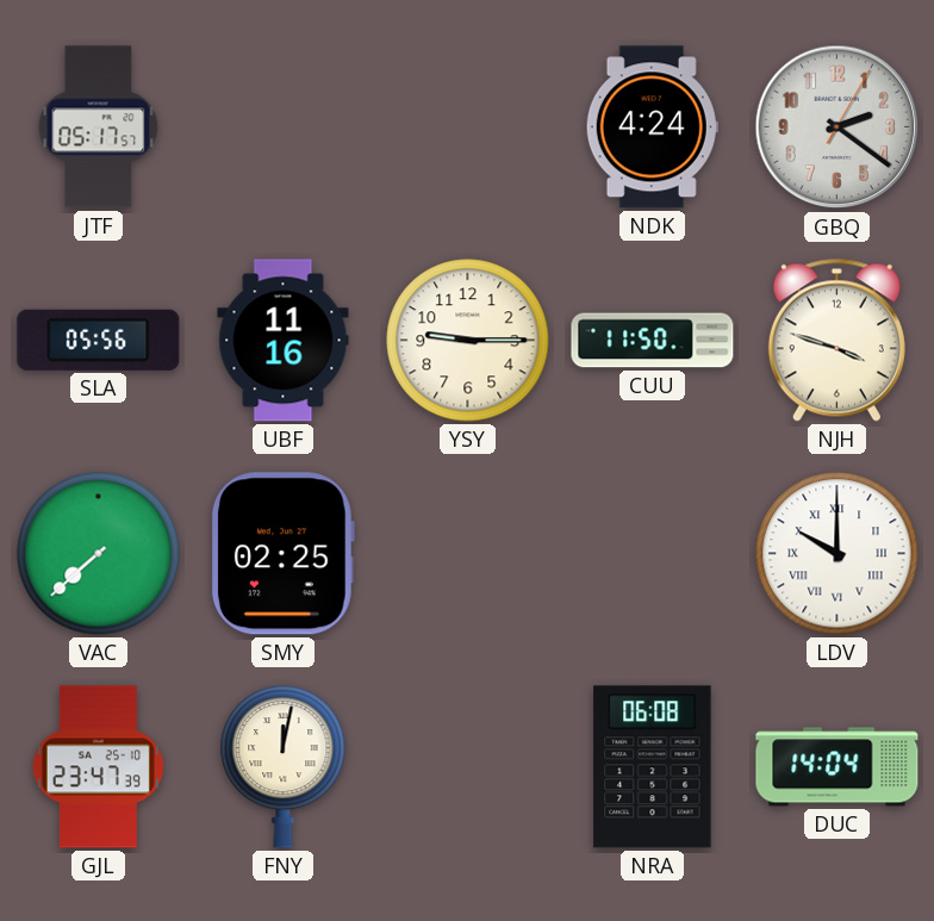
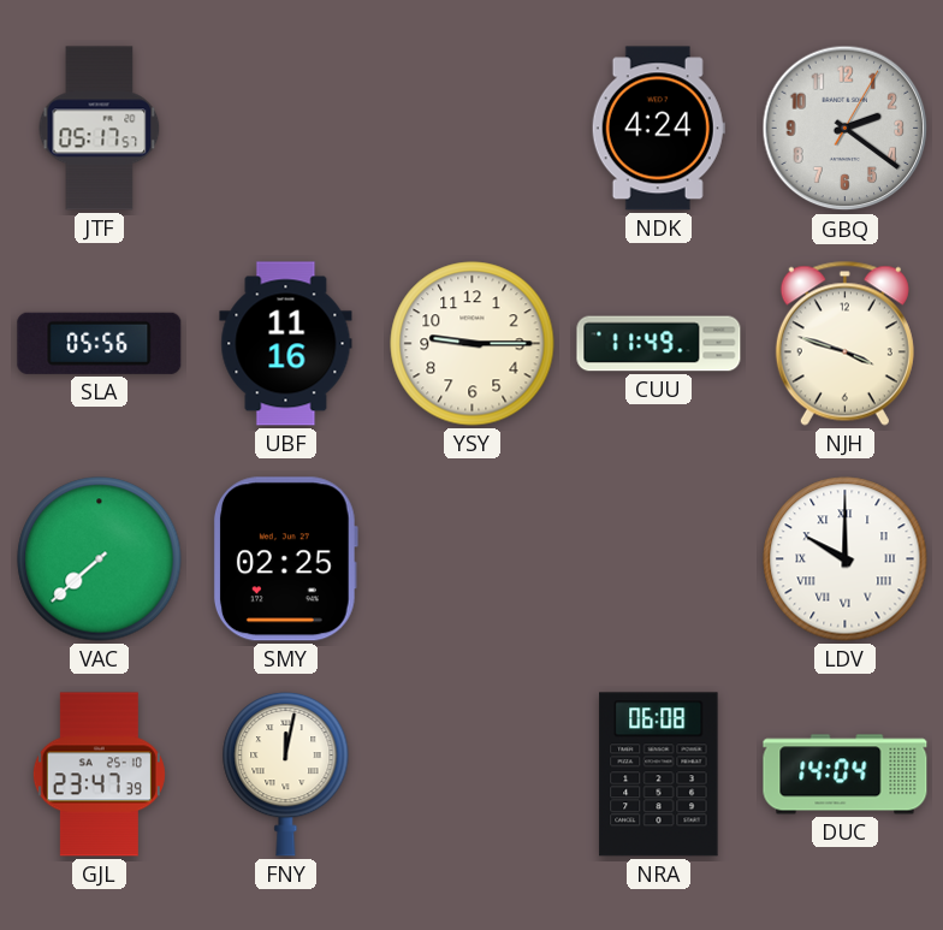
CUU: 11:50 -> 11:49 (659, 344)
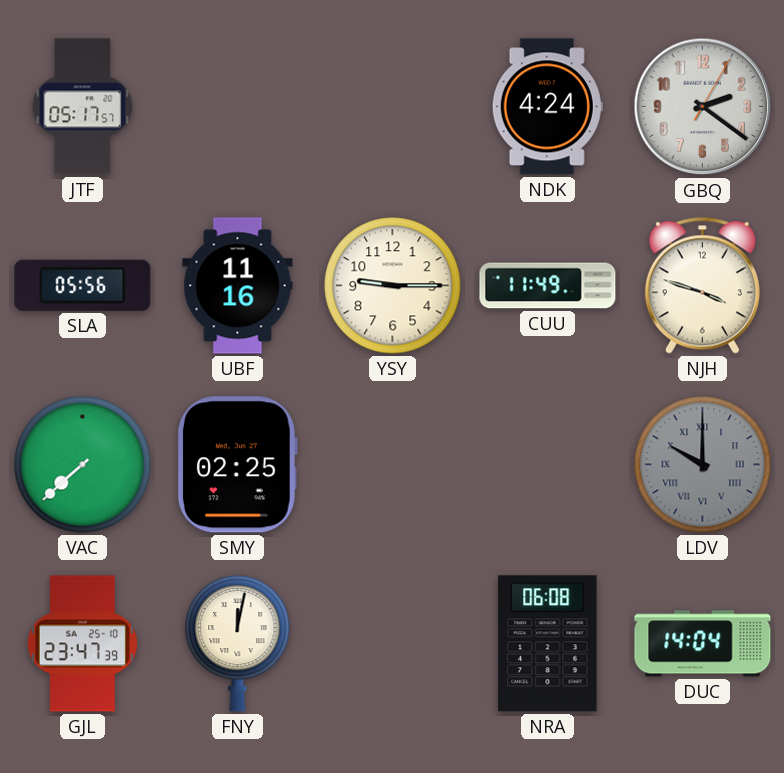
LDV dial: white -> grey (703, 465)
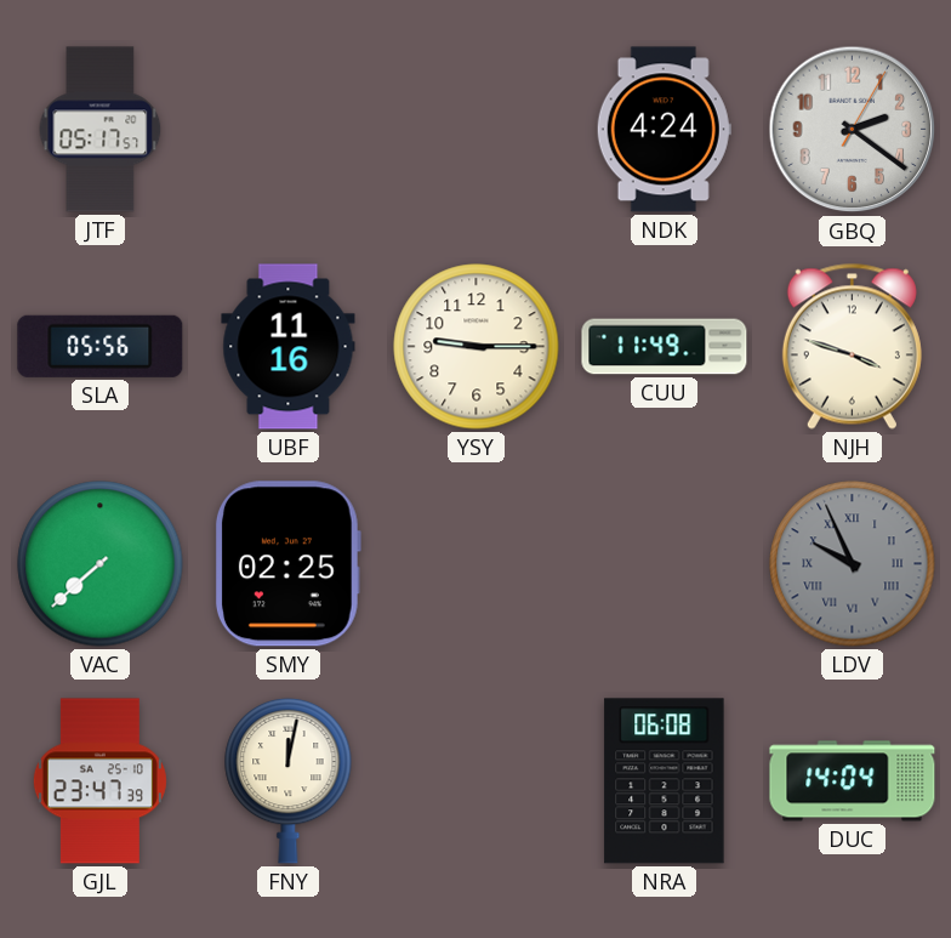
LDV: 10:00 -> 9:56 (853, 564)
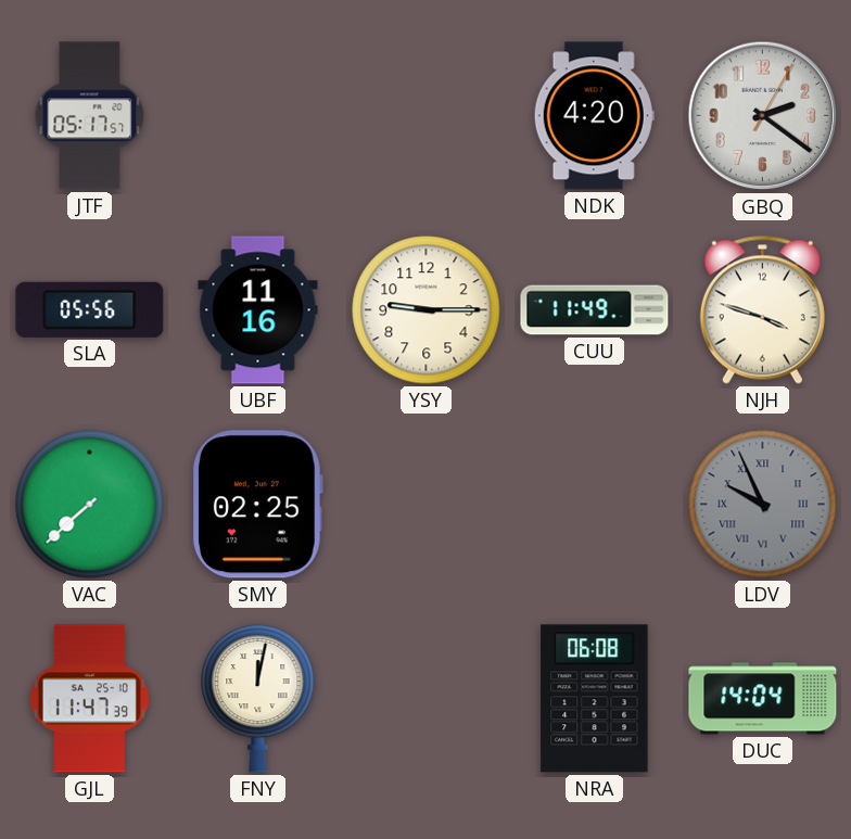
NDK: 4:24 -> 4:20 (594, 116)
GJL: 23:47 -> 11:47 (89, 699)
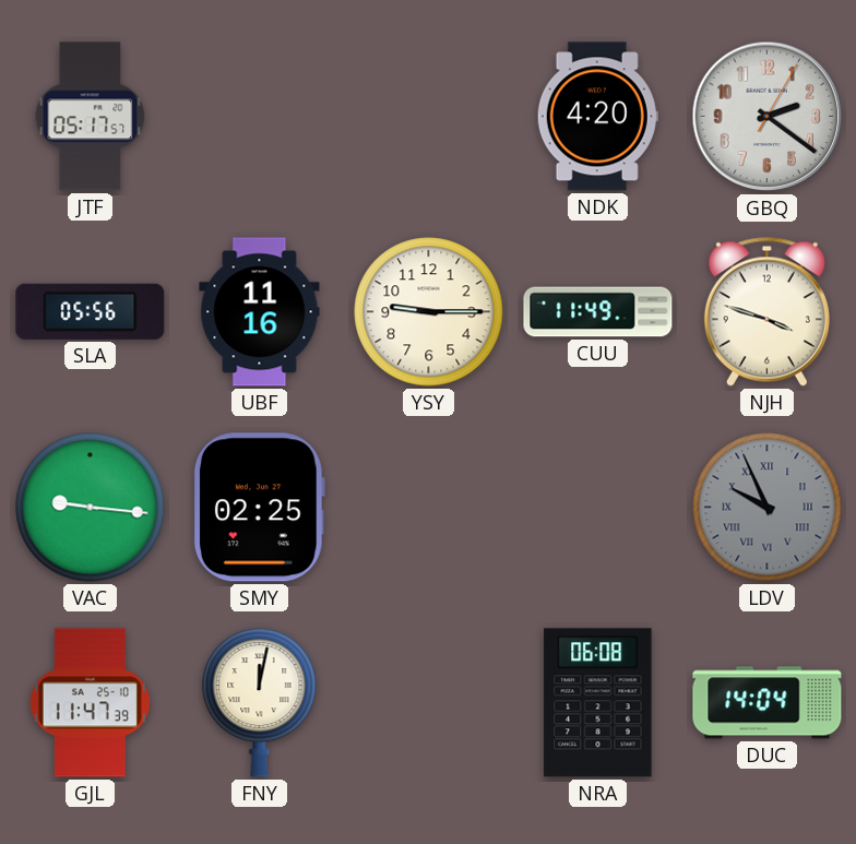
VAC: 7:38 -> 9:16 (91, 508)
